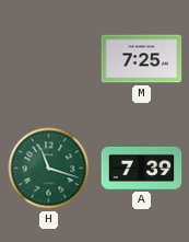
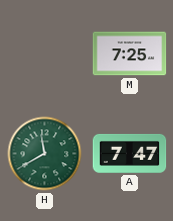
H: 11:18 -> 11:40 (45, 154)
A: 7:39 -> 7:47 (130, 153)
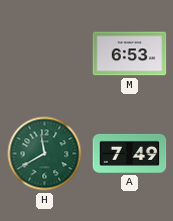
M: 7:25 -> 6:53 (130, 54)
A: 7:47 -> 7:49 (130, 153)
